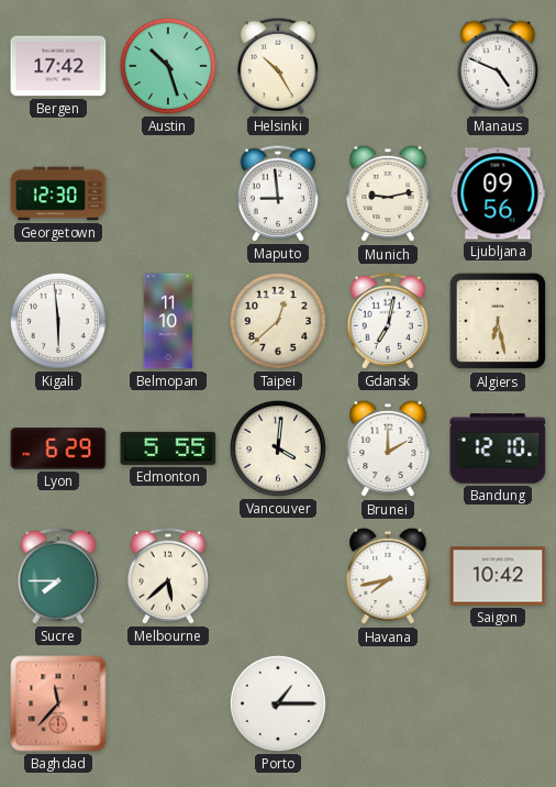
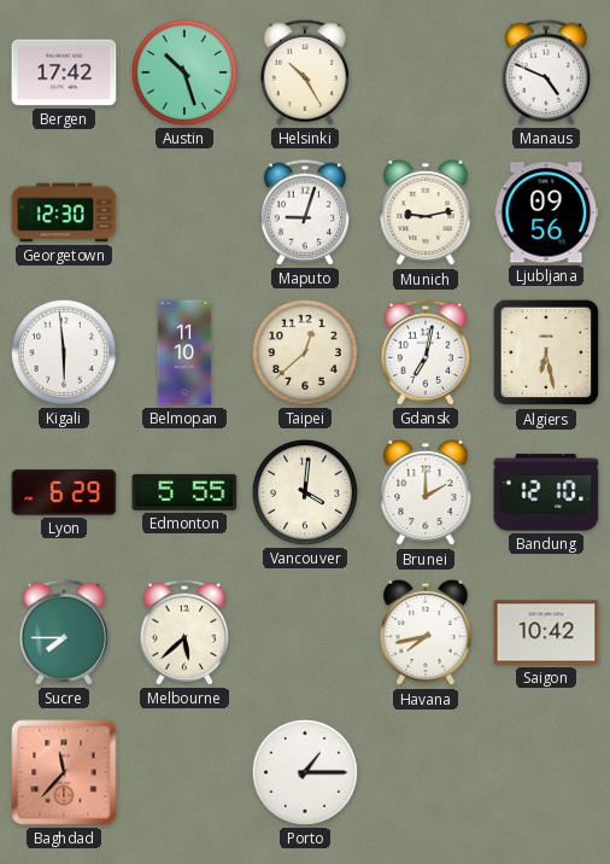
Maputo: 8:59 -> 9:03 (304, 212)
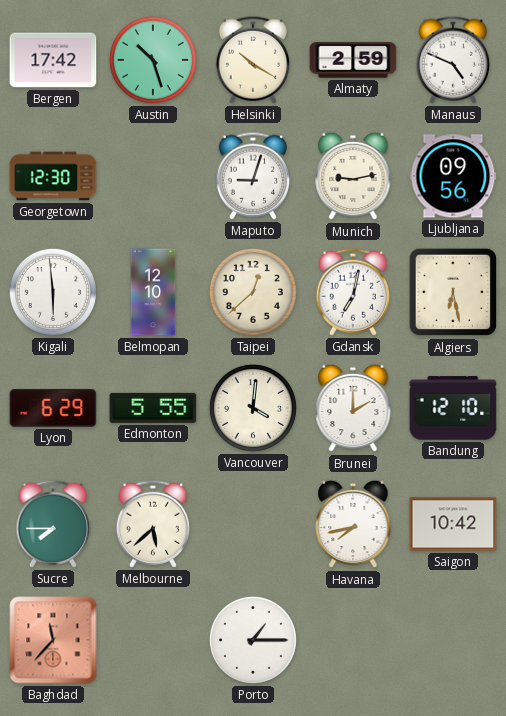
Helsinki: 10:25 -> 10:20 (252, 60)
Almaty: none -> 2:59 (353, 60)
Belmopan: 11:10 -> 12:10 (153, 292)
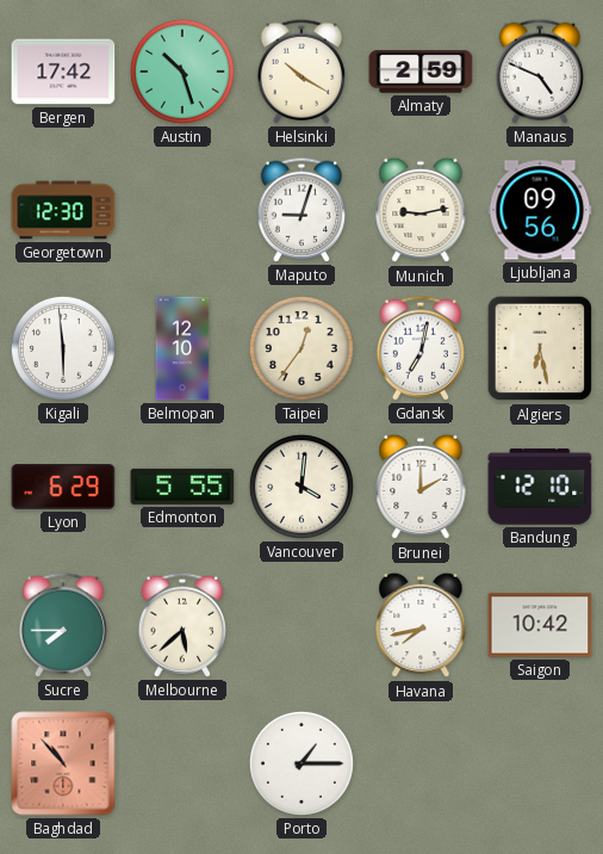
Taipei: 12:38 -> 12:36 (301, 348)
Baghdad: 11:37 -> 10:53 (63, 763)
